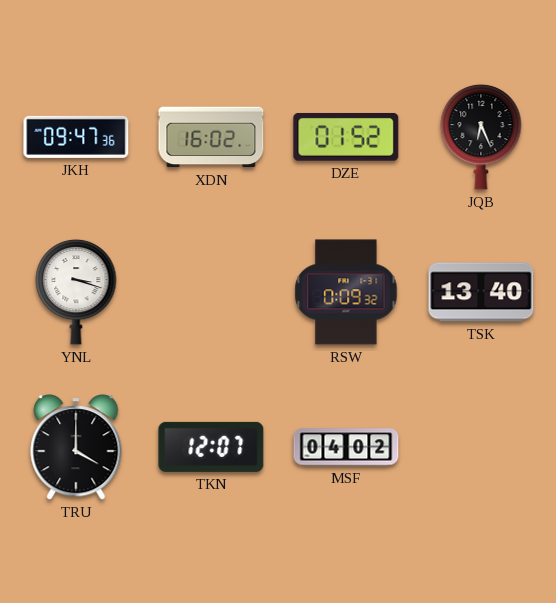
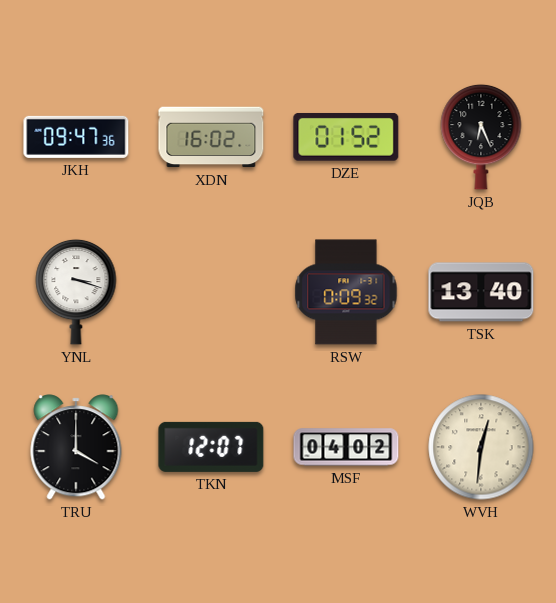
WVH: none -> 12:31 (481, 447)
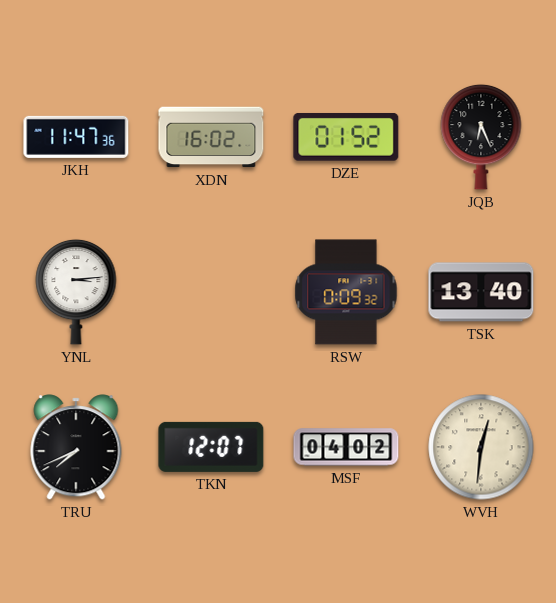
JKH: 09:47 -> 11:47 (76, 137)
YNL: 3:18 -> 3:14 (76, 292)
TRU: 4:00 -> 7:41 (76, 447)
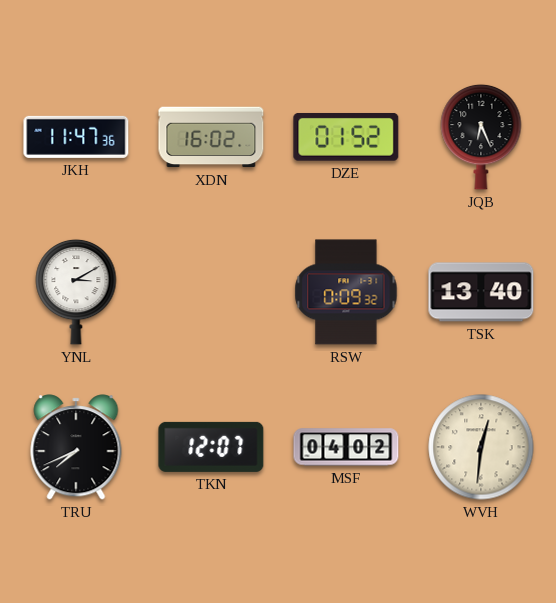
YNL: 3:14 -> 3:10 (76, 292)
